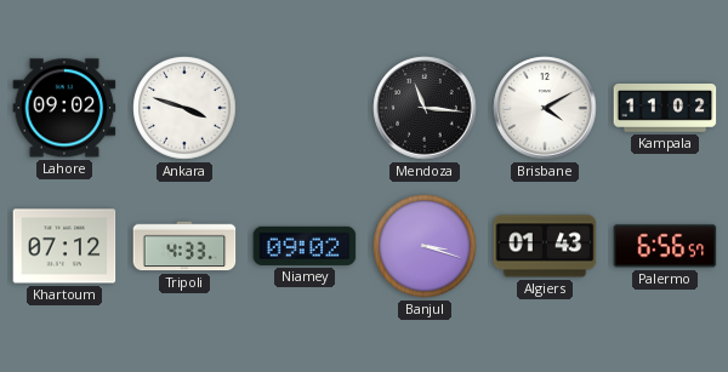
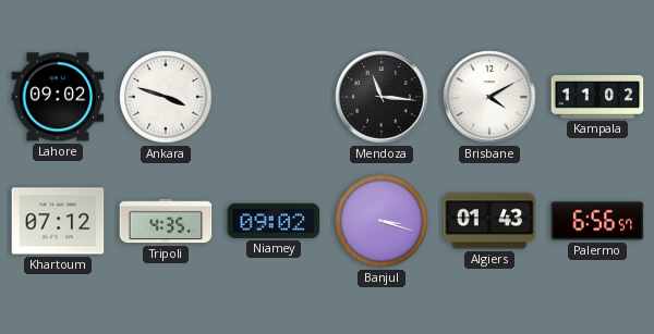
Tripoli: 4:33 -> 4:35 (166, 221)
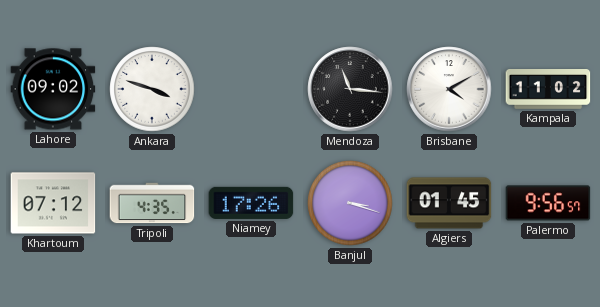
Niamey: 09:02 -> 17:26 (251, 203)
Algiers: 01:43 -> 01:45 (449, 203)
Palermo: 6:56 -> 9:56 (548, 203)
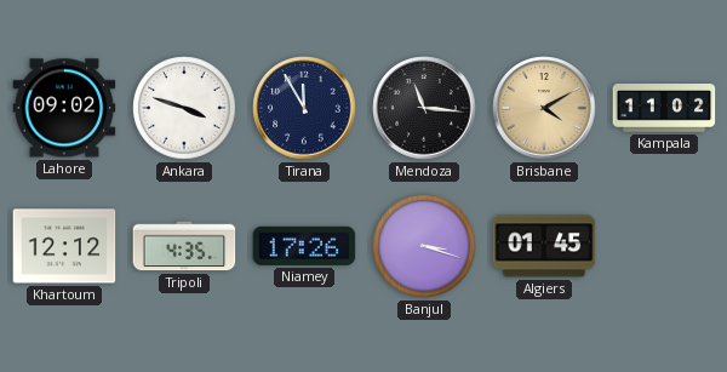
Tirana: none -> 11:55 (304, 108)
Brisbane dial: white -> champagne (544, 108)
Khartoum: 07:12 -> 12:12 (64, 246)
Palermo: 9:56 -> none (548, 203)
